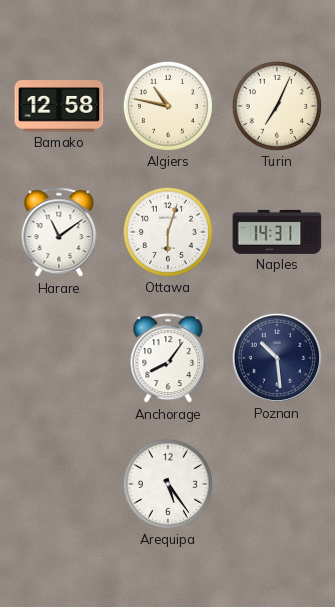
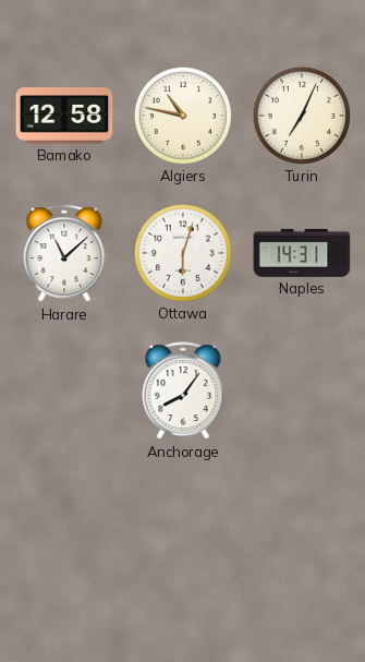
Harare: 11:09 -> 11:08 (64, 254)
Poznan: 10:29 -> none (277, 358)
Arequipa: 5:24 -> none (168, 484)
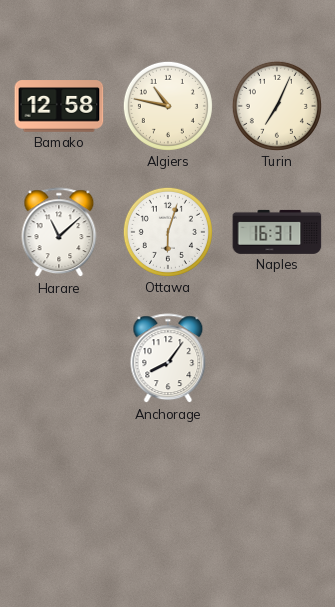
Naples: 14:31 -> 16:31 (277, 232)
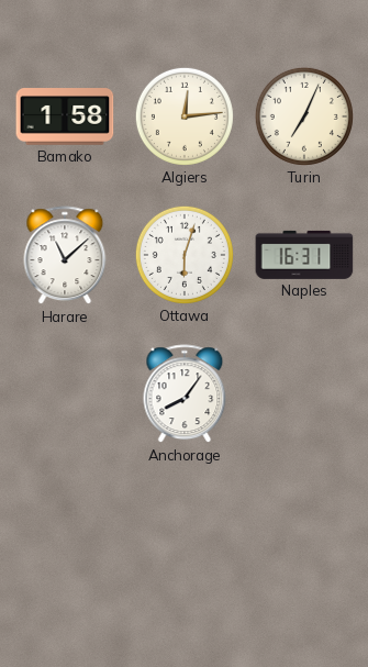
Bamako: 12:58 -> 1:58 (65, 116)
Algiers: 10:47 -> 12:14 (185, 116)
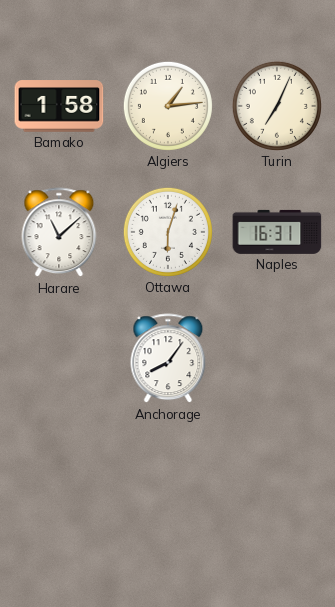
Algiers: 12:14 -> 1:14 (168, 106)
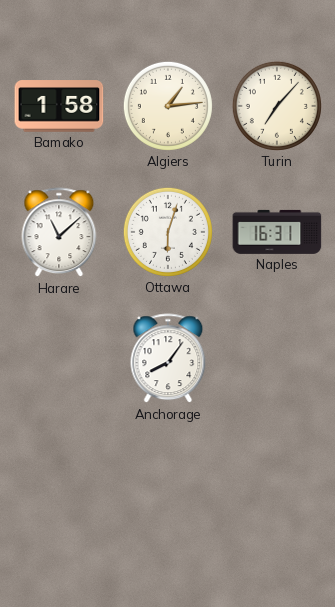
Turin: 7:04 -> 7:07 (277, 106)
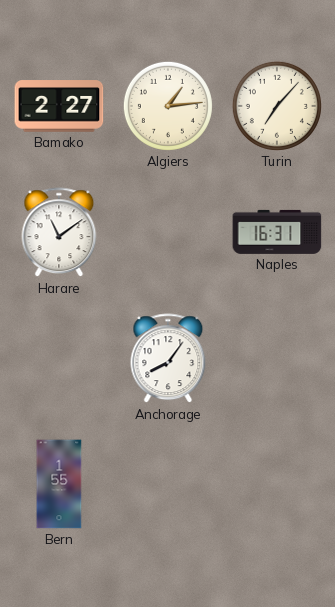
Bamako: 1:58 -> 2:27 (59, 106)
Harare: 11:08 -> 11:09 (59, 233)
Ottawa: 6:03 -> none (168, 232)
Bern: none -> 1:55 (59, 484)
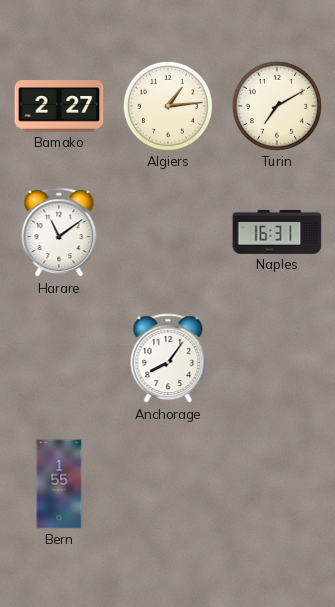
Turin: 7:07 -> 7:10 (277, 106)
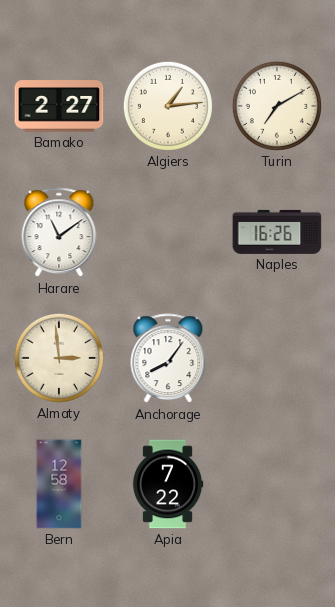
Naples: 16:31 -> 16:26 (277, 232)
Almaty: none -> 2:59 (59, 358)
Bern: 1:55 -> 12:58 (59, 484)
Apia: none -> 7:22 (168, 484)
